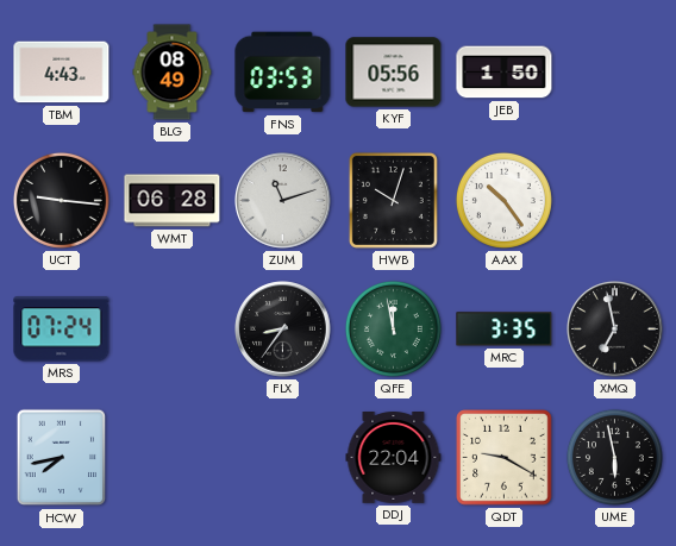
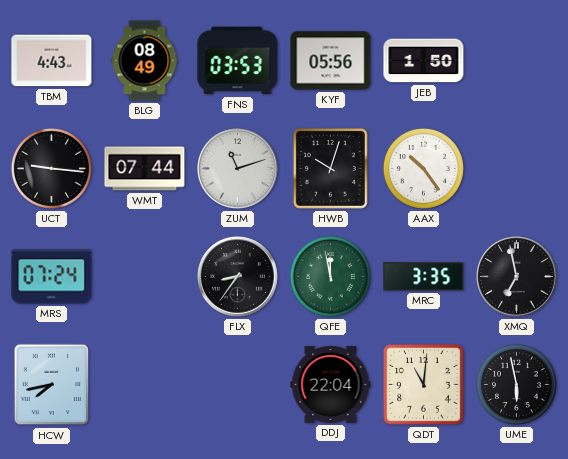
WMT: 06:28 -> 07:44 (145, 169)
QDT: 9:20 -> 11:01 (424, 385)
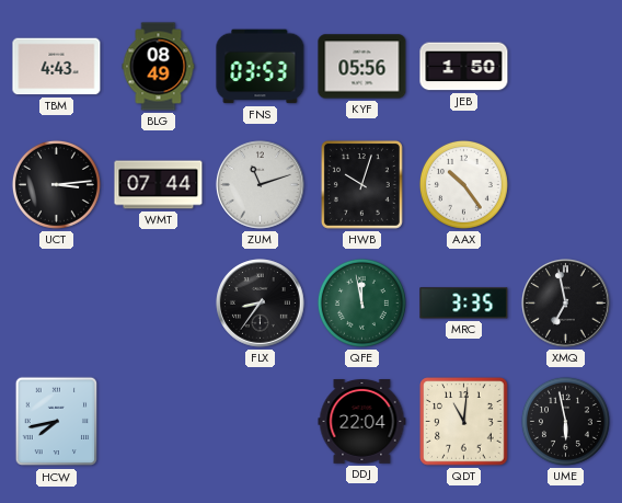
UCT: 9:16 -> 3:14 (56, 184)
MRS: 07:24 -> none (52, 277)
